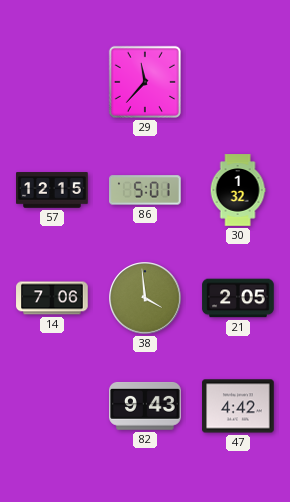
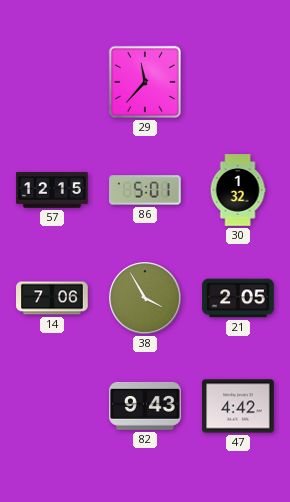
38: 3:59 -> 3:55 (146, 299)
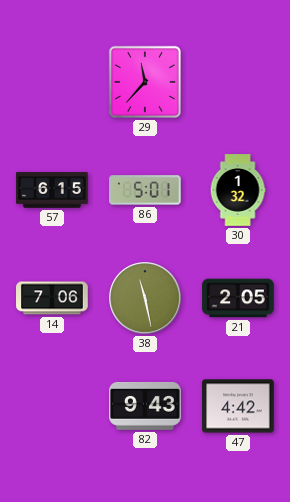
57: 12:15 -> 6:15 (52, 190)
38: 3:55 -> 11:28 (146, 299)
